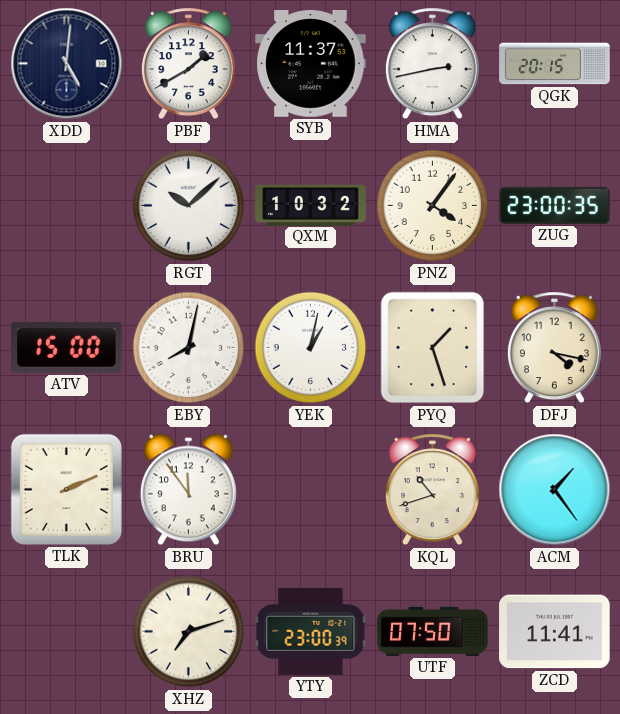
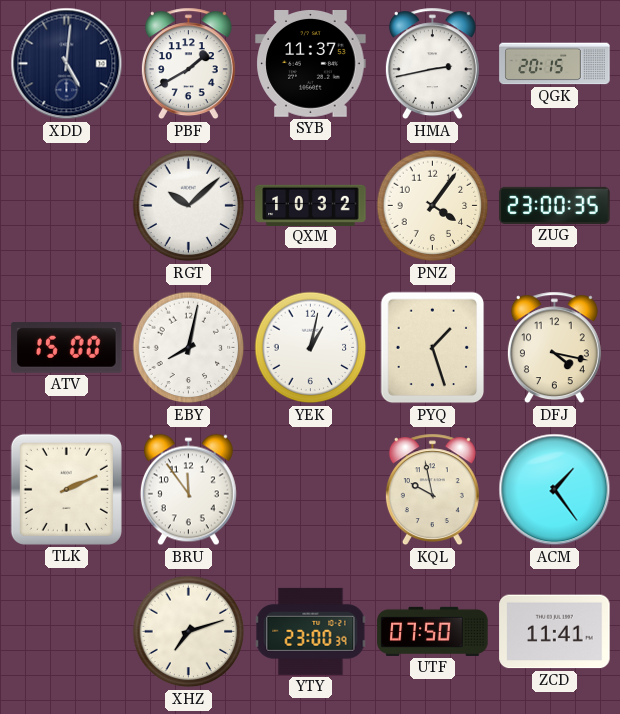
KQL: 10:42 -> 9:58 (432, 490)
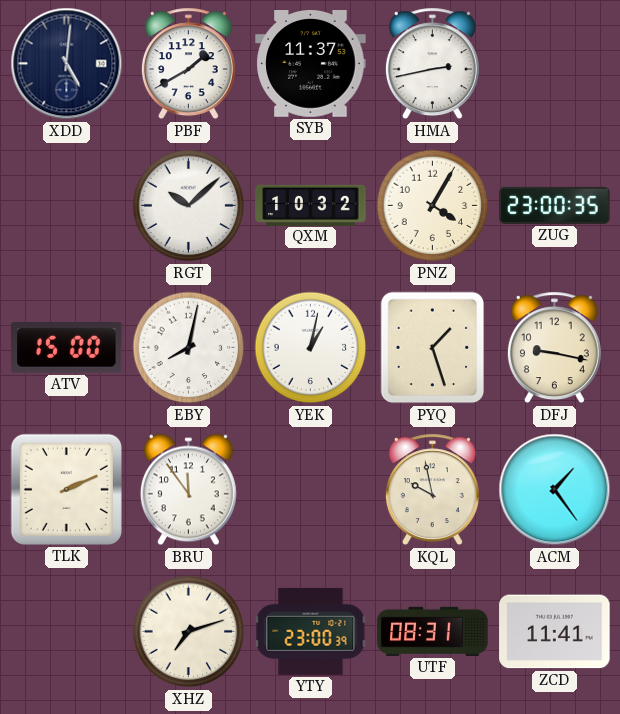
QGK: 20:15 -> none (555, 64)
PNZ: 4:06 -> 4:05 (433, 206)
DFJ: 4:17 -> 9:17 (554, 348)
UTF: 07:50 -> 08:31 (433, 631)
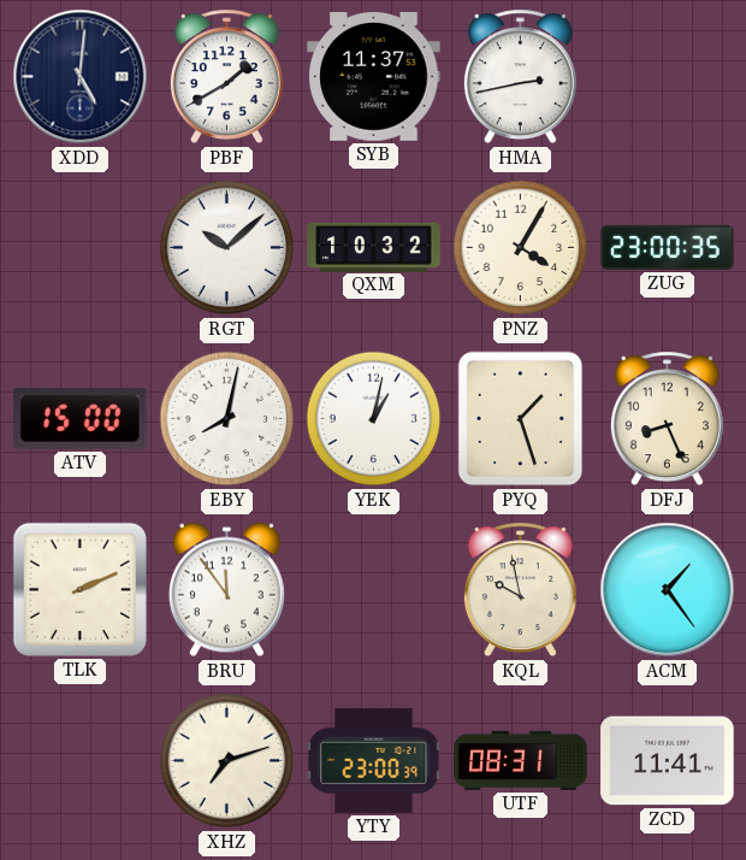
DFJ: 9:17 -> 8:26 (667, 419)
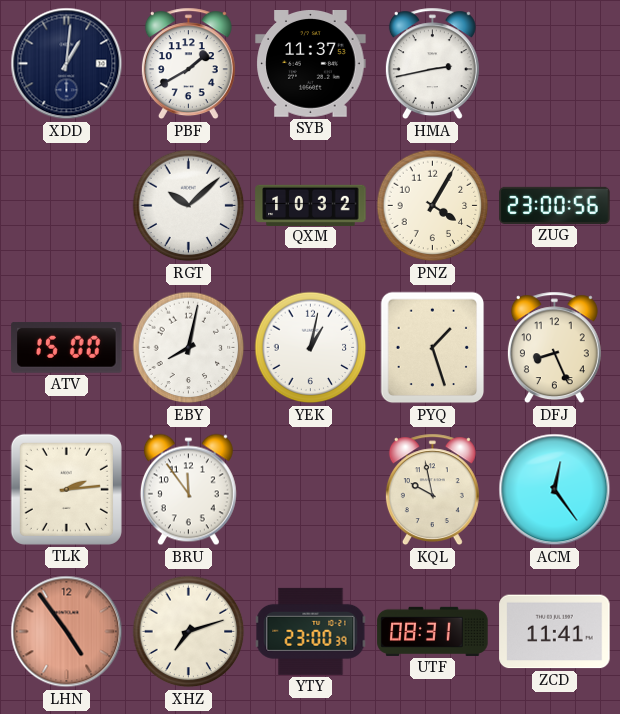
XDD: 5:01 -> 1:01 (67, 64)
ZUG: 23:00:35 -> 23:00:56 (555, 205)
TLK: 2:11 -> 2:14 (66, 489)
ACM: 1:24 -> 12:24 (555, 490)
LHN: none -> 4:54 (67, 632)
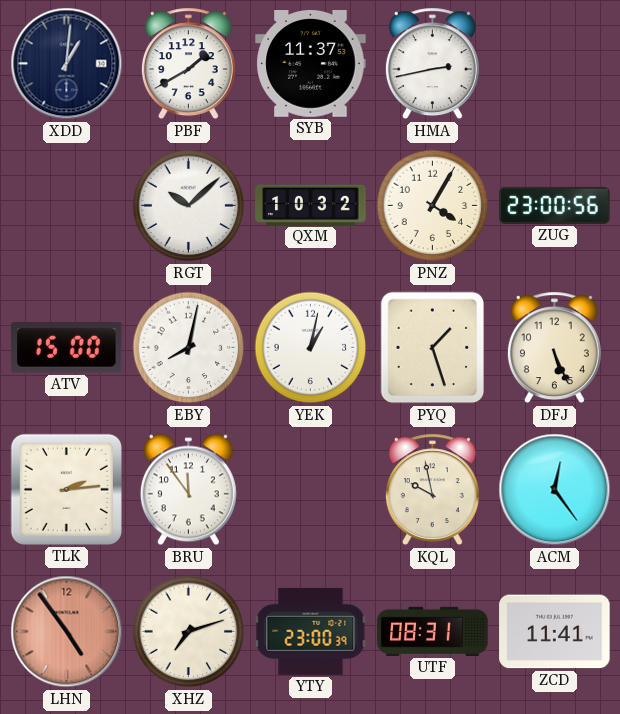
DFJ: 8:26 -> 5:26 (554, 348)
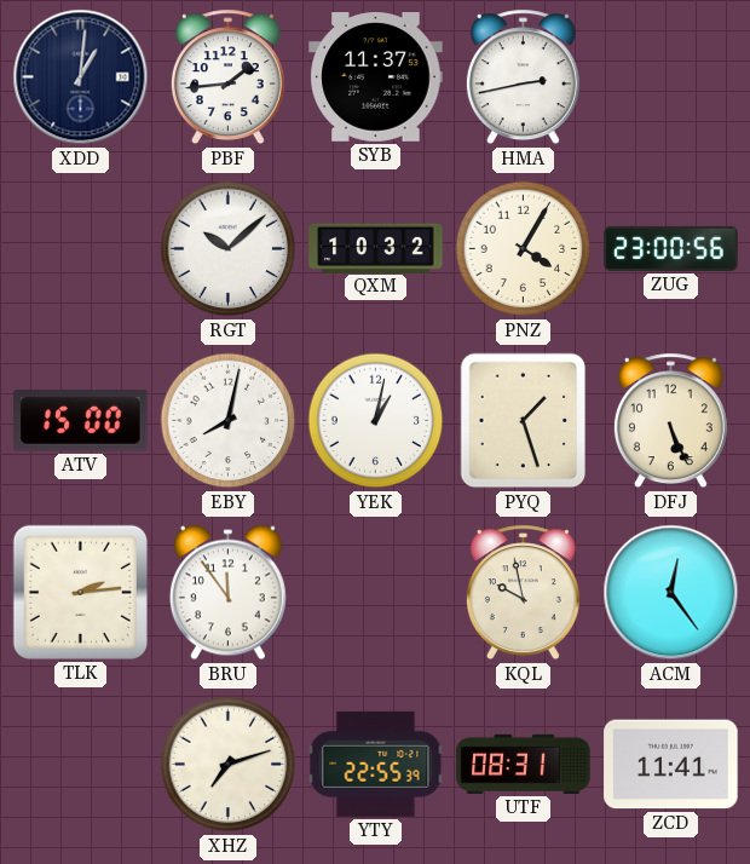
PBF: 1:40 -> 1:44 (227, 77)
LHN: 4:54 -> none (67, 632)
YTY: 23:00 -> 22:55 (376, 764)
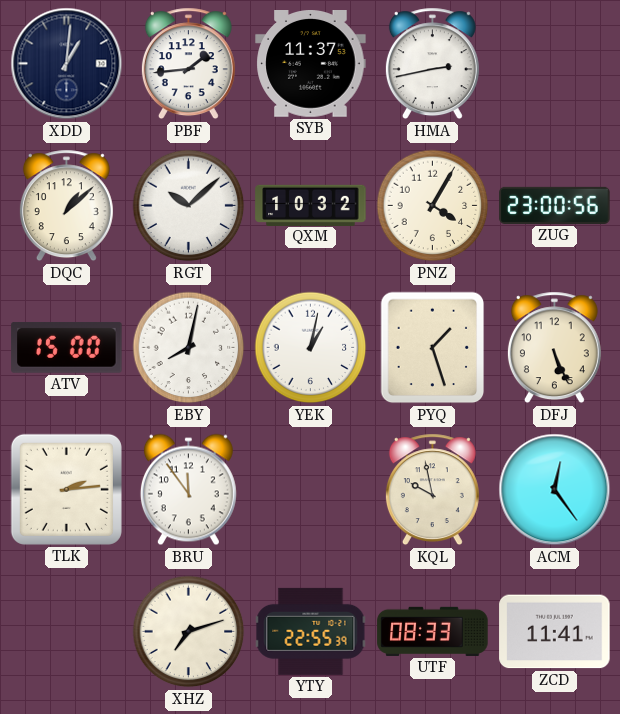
DQC: none -> 1:08 (66, 206)
UTF: 08:31 -> 08:33 (433, 631)
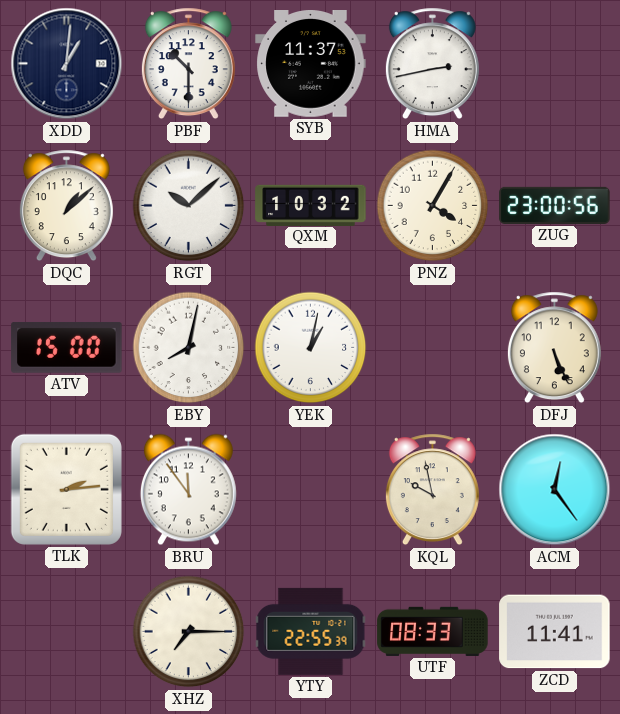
PBF: 1:44 -> 10:30 (188, 64)
PYQ: 1:27 -> none (433, 348)
XHZ: 7:12 -> 7:15 (189, 632)
